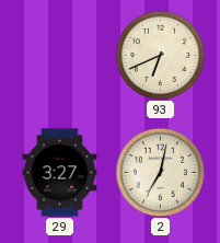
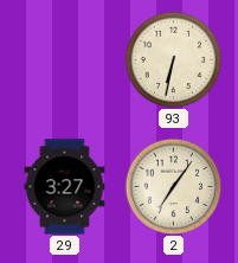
93: 6:41 -> 6:32 (173, 59)
2: 7:02 -> 7:06 (173, 186)
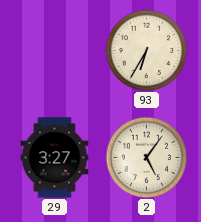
93: 6:32 -> 6:35 (146, 50)
2: 7:06 -> 5:06 (146, 157)
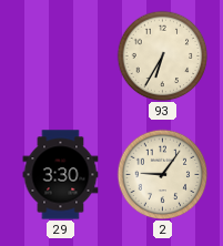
29: 3:27 -> 3:30 (61, 175)
2: 5:06 -> 9:06 (162, 174)
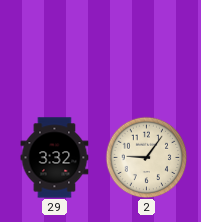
93: 6:35 -> none (162, 55)
29: 3:30 -> 3:32 (55, 158)
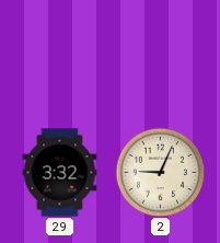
2: 9:06 -> 9:04 (160, 172)
